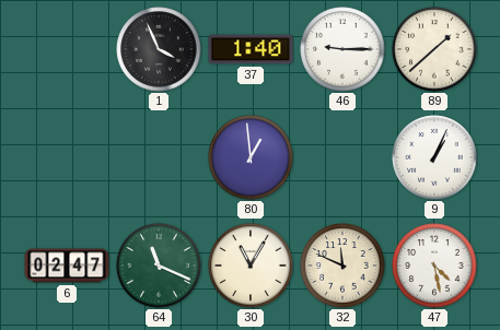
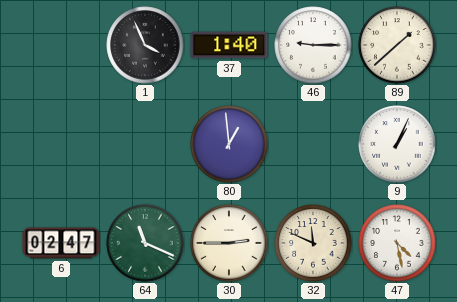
30: 11:05 -> 2:45 (229, 243)
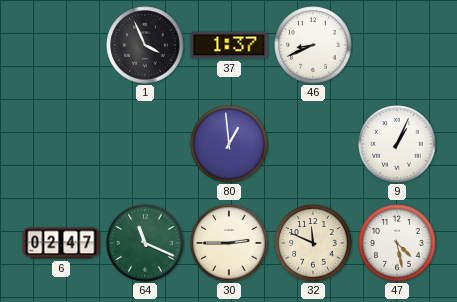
37: 1:40 -> 1:37 (229, 45)
46: 9:15 -> 8:41 (313, 45)
89: 1:38 -> none (397, 45)
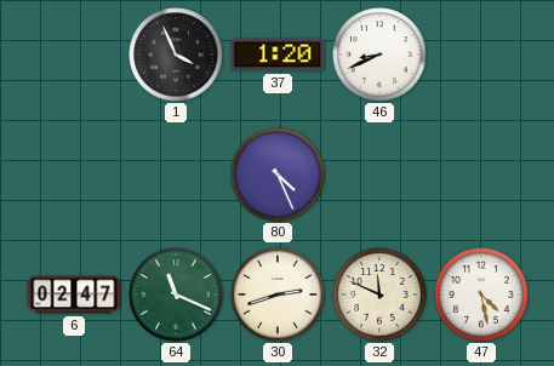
37: 1:37 -> 1:20 (278, 55)
80: 12:59 -> 4:26 (278, 175)
9: 1:04 -> none (397, 144)
30: 2:45 -> 2:42 (278, 294)
